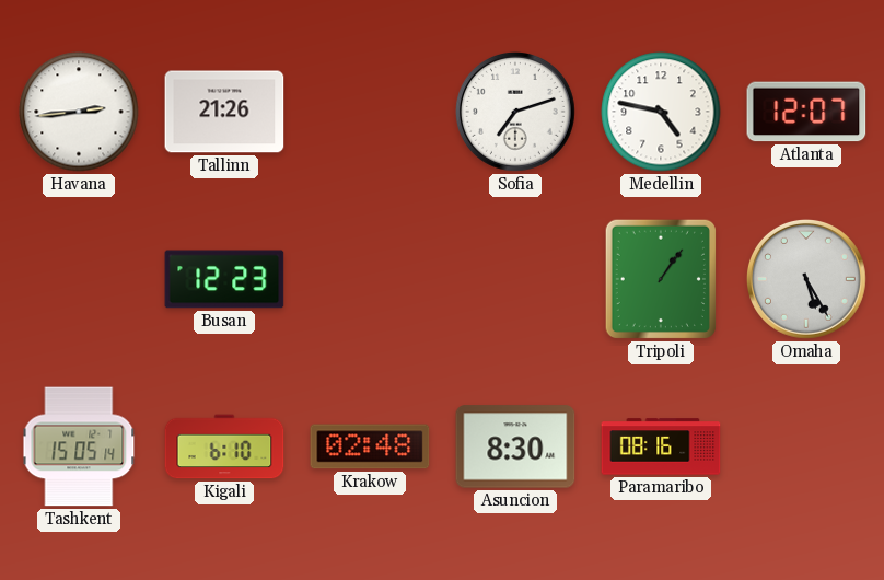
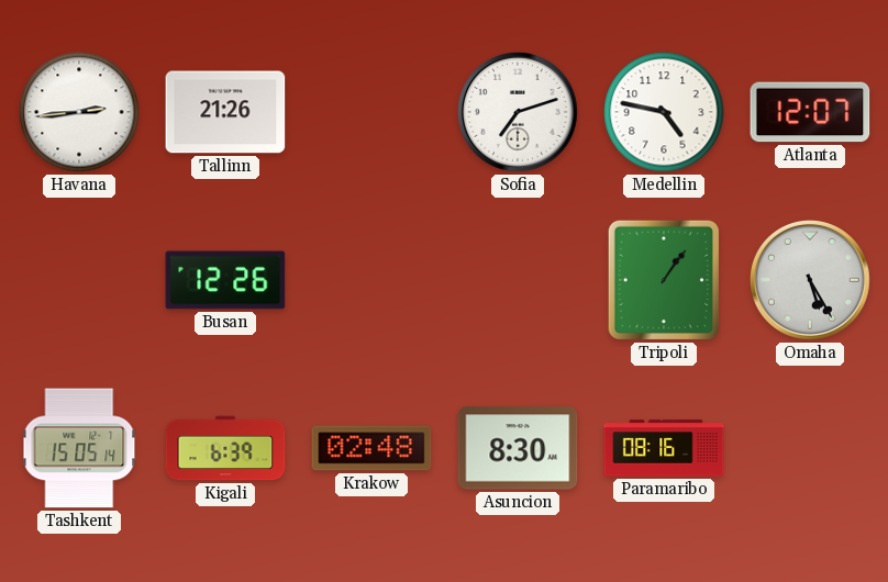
Busan: 12:23 -> 12:26 (225, 280)
Kigali: 6:10 -> 6:39 (225, 448)
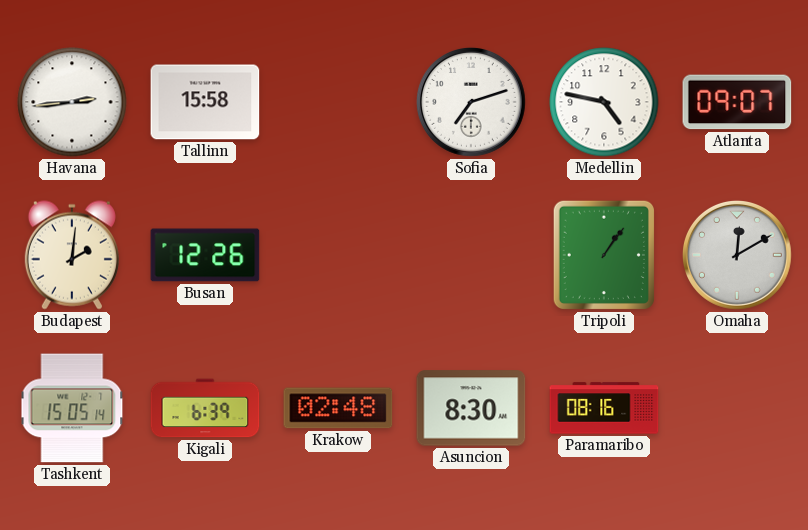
Tallinn: 21:26 -> 15:58 (205, 102)
Atlanta: 12:07 -> 09:07 (737, 102)
Budapest: none -> 2:01 (72, 255)
Omaha: 5:25 -> 12:10 (737, 255)
